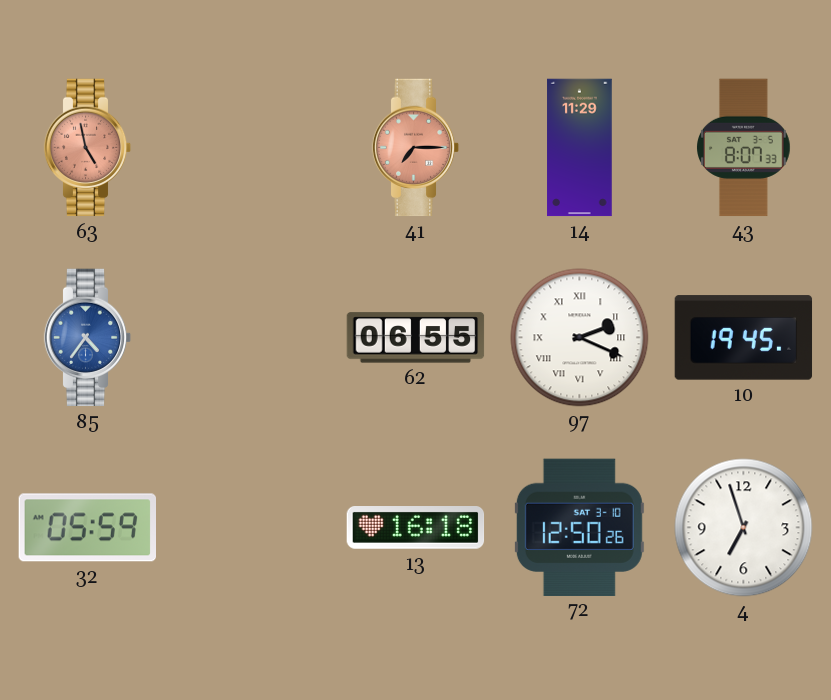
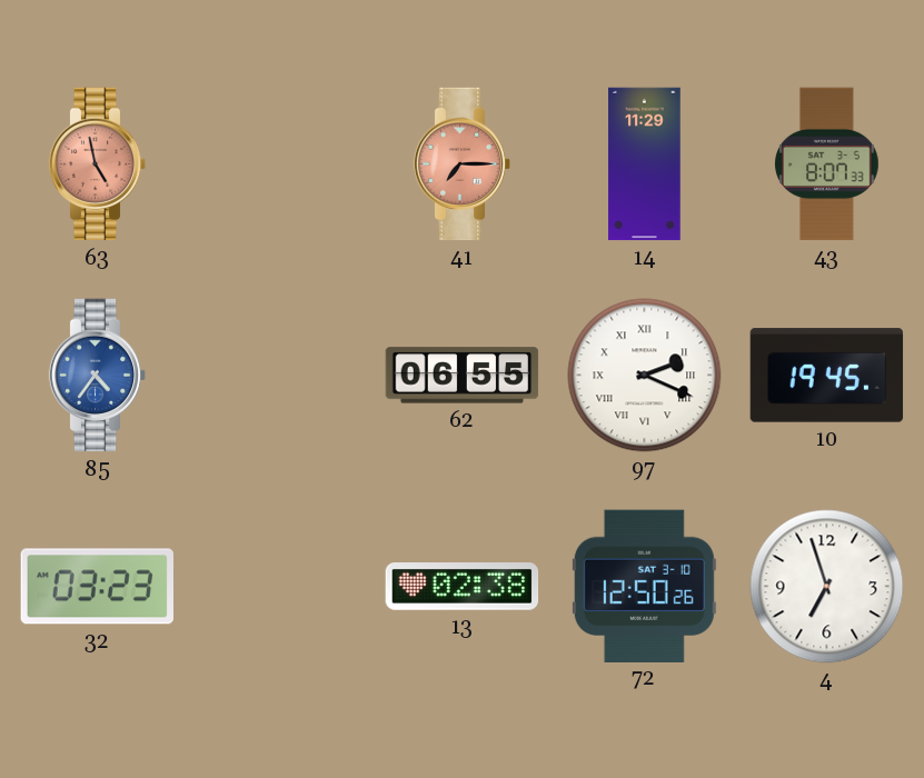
32: 05:59 -> 03:23 (97, 587)
13: 16:18 -> 02:38 (463, 587)
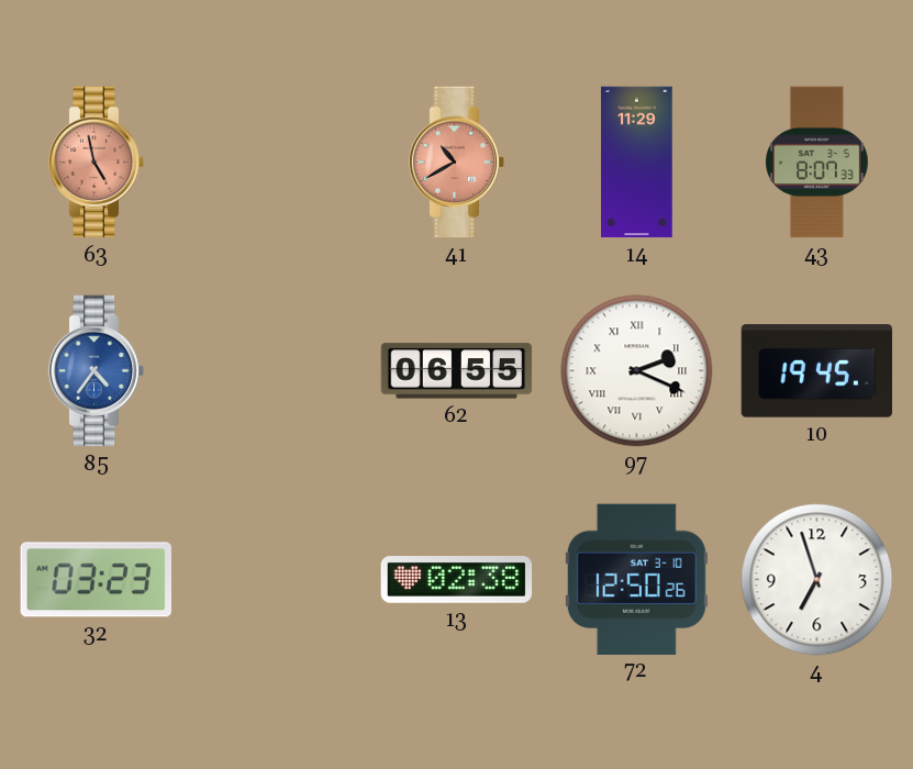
41: 7:15 -> 10:40 (457, 163)
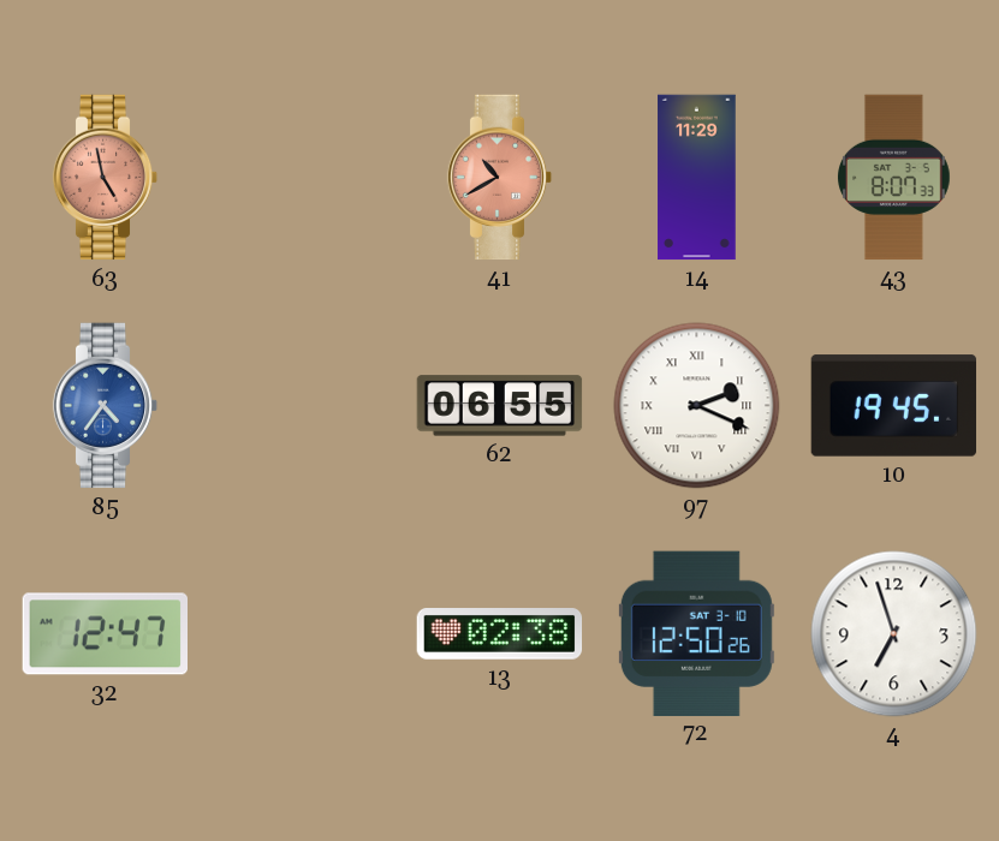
32: 03:23 -> 12:47 (105, 634)
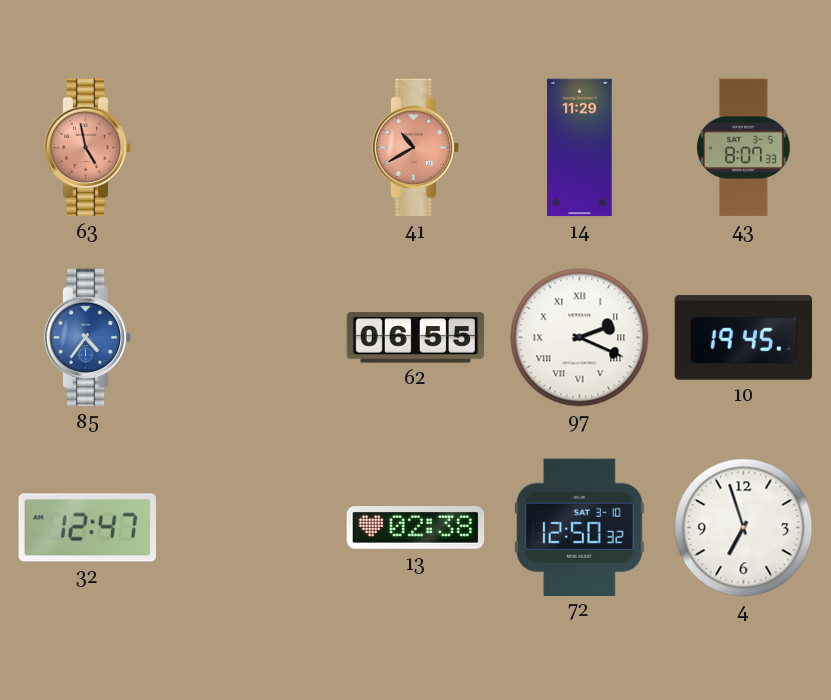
72: 12:50:26 -> 12:50:32 (579, 527)
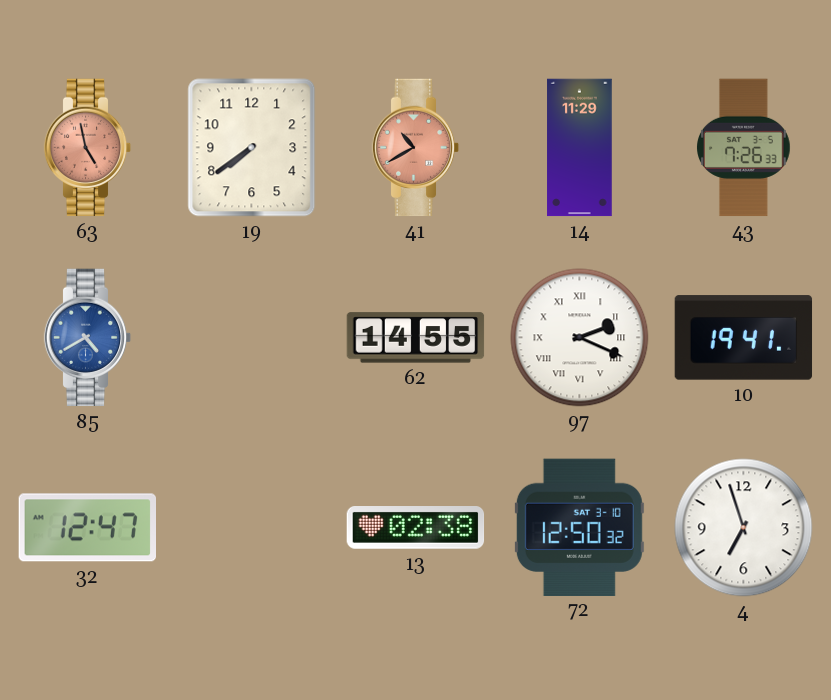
19: none -> 7:39 (252, 148)
43: 8:07 -> 7:26 (744, 148)
85: 4:36 -> 4:40 (88, 338)
62: 06:55 -> 14:55 (416, 338)
10: 19:45 -> 19:41 (744, 338)
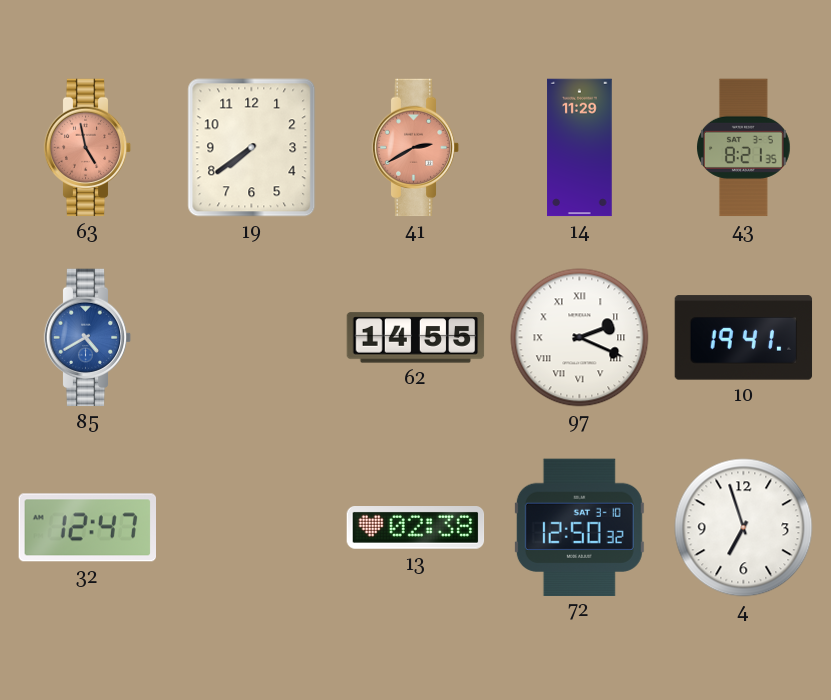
41: 10:40 -> 2:40 (416, 148)
43: 7:26 -> 8:21 (744, 148)
